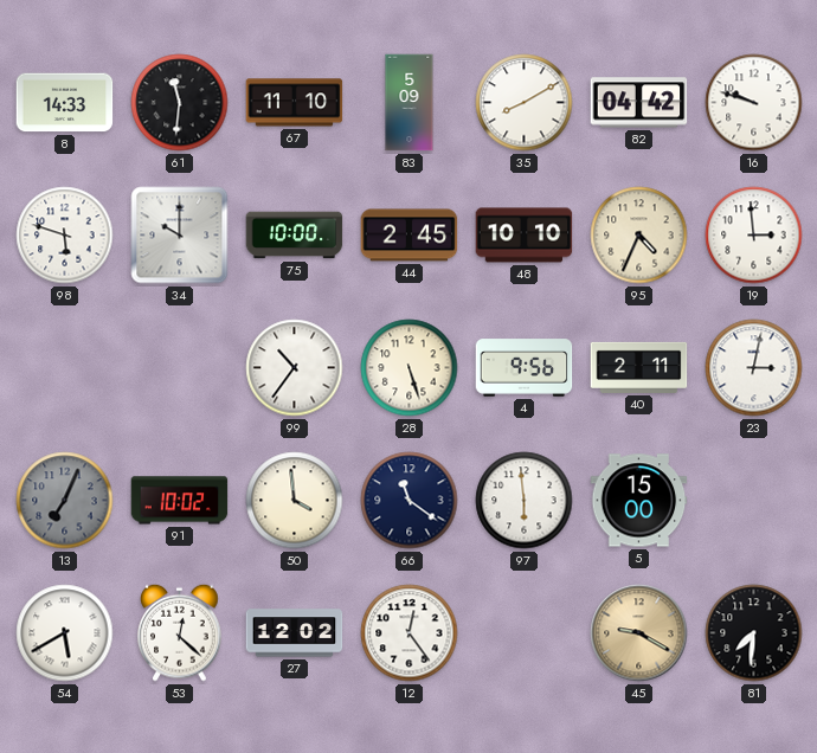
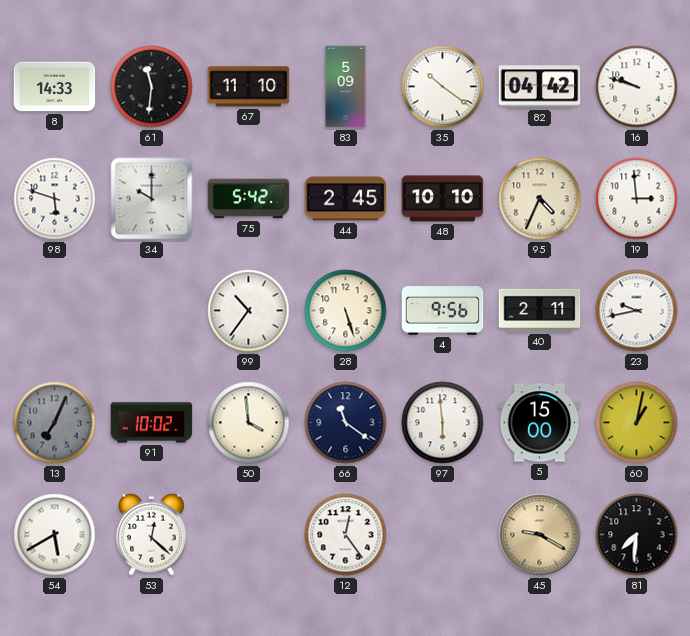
35: 8:10 -> 10:21 (443, 87)
75: 10:00 -> 5:42 (249, 199)
23: 3:02 -> 9:43 (637, 311)
60: none -> 1:02 (637, 423)
27: 12:02 -> none (295, 633)
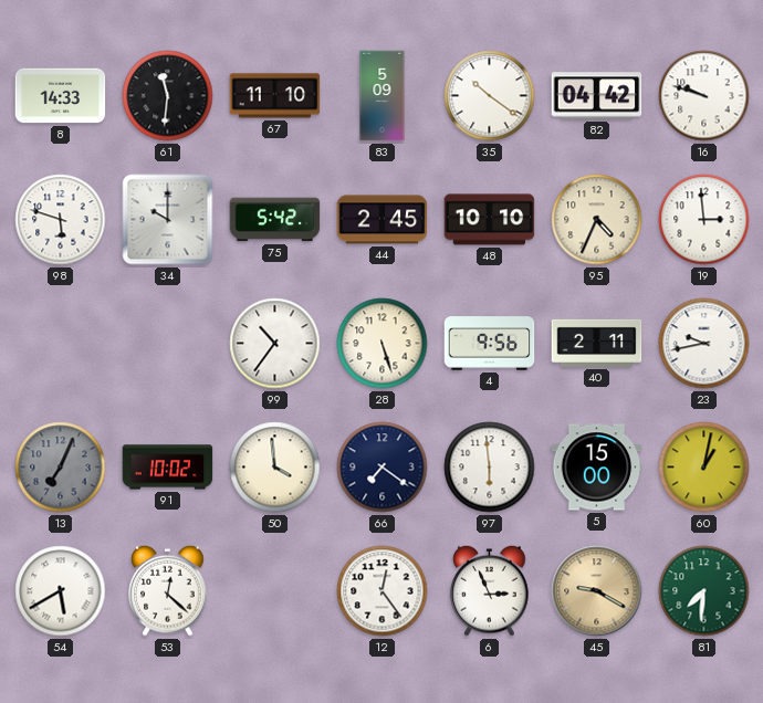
66: 11:21 -> 7:21 (383, 468)
6: none -> 2:56 (490, 590)
81 dial: black -> green (704, 591)
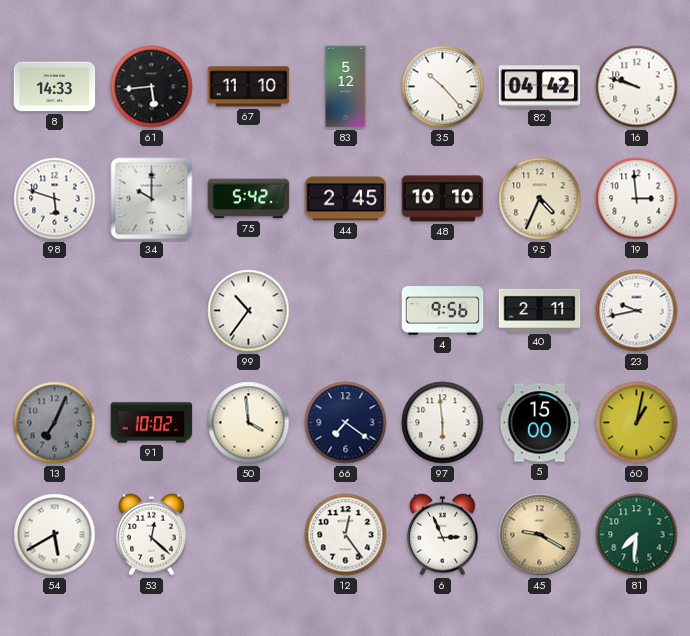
61: 11:31 -> 5:44 (152, 87)
83: 5:09 -> 5:12 (346, 87)
35: 10:21 -> 10:23 (443, 87)
28: 5:27 -> none (383, 344)
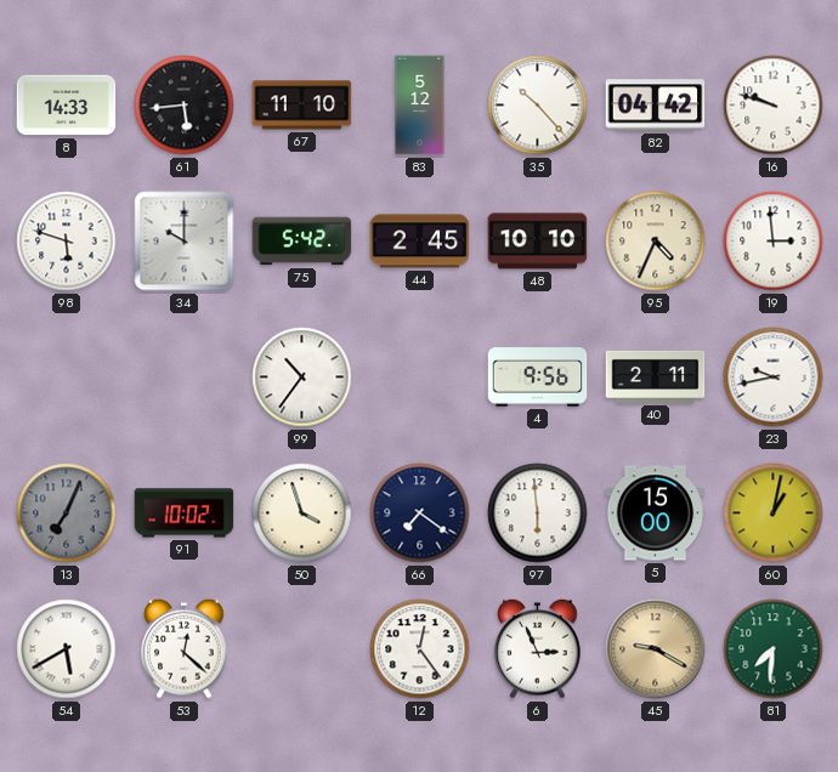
50: 3:59 -> 3:57 (302, 513)
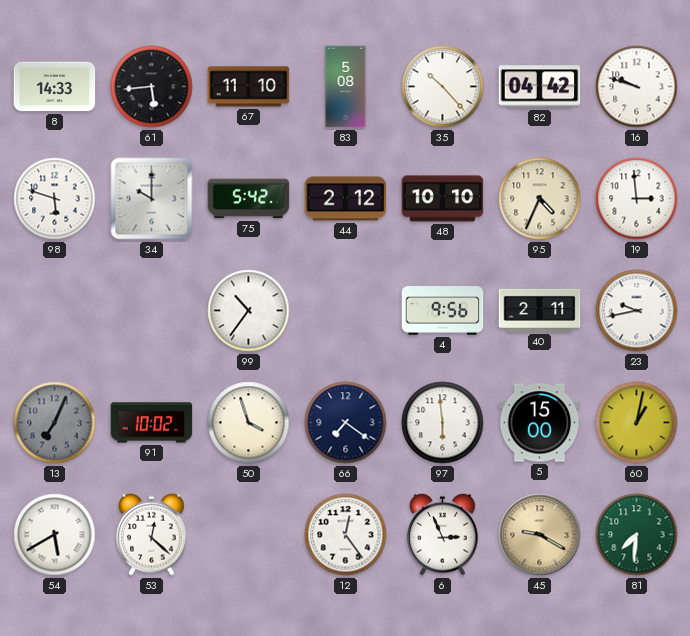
83: 5:12 -> 5:08 (346, 87)
44: 2:45 -> 2:12 (346, 199)
